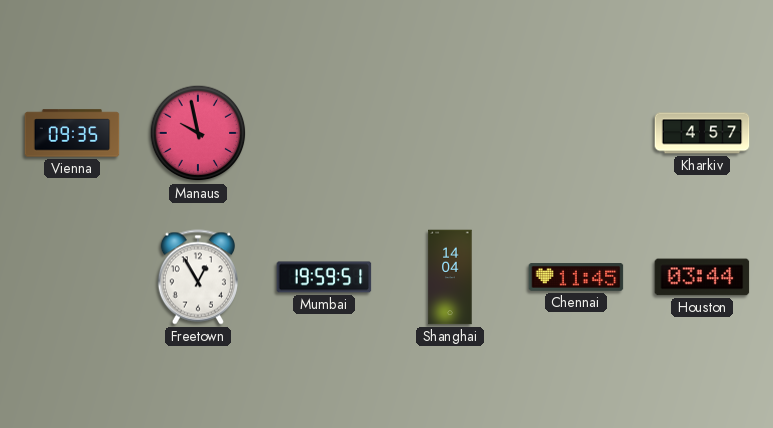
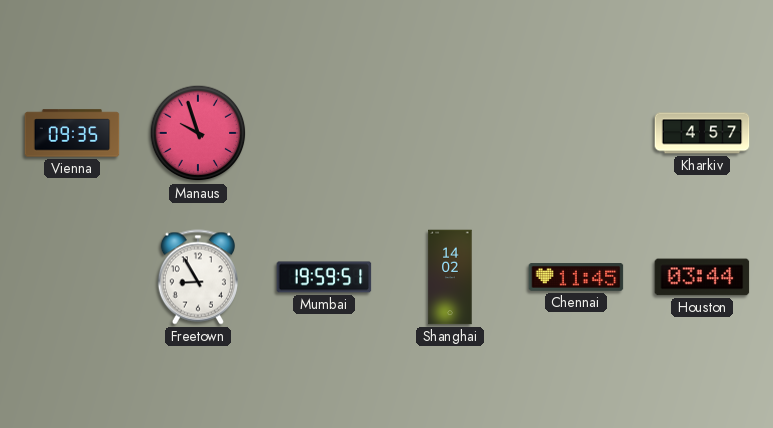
Manaus: 9:58 -> 9:57 (198, 133)
Freetown: 12:55 -> 8:55 (198, 277)
Shanghai: 14:04 -> 14:02 (450, 277)
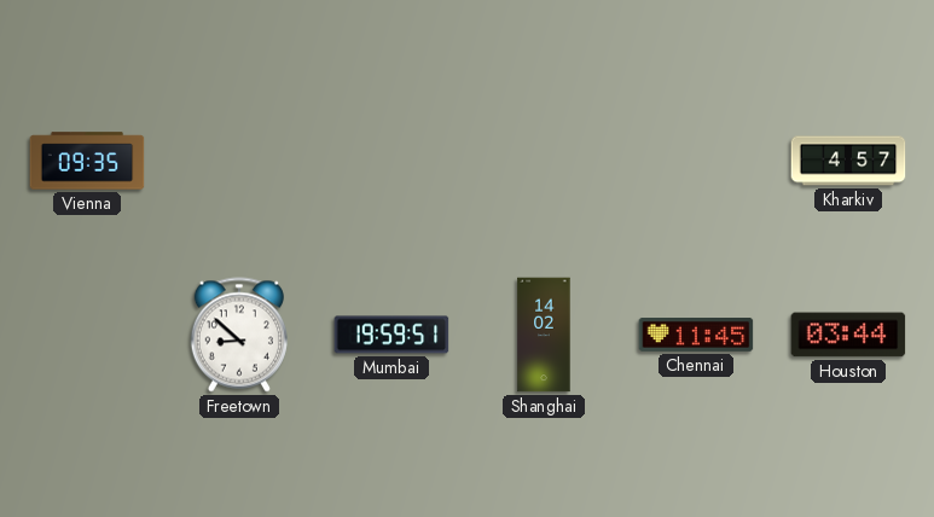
Manaus: 9:57 -> none (198, 133)
Freetown: 8:55 -> 8:52 (239, 335)
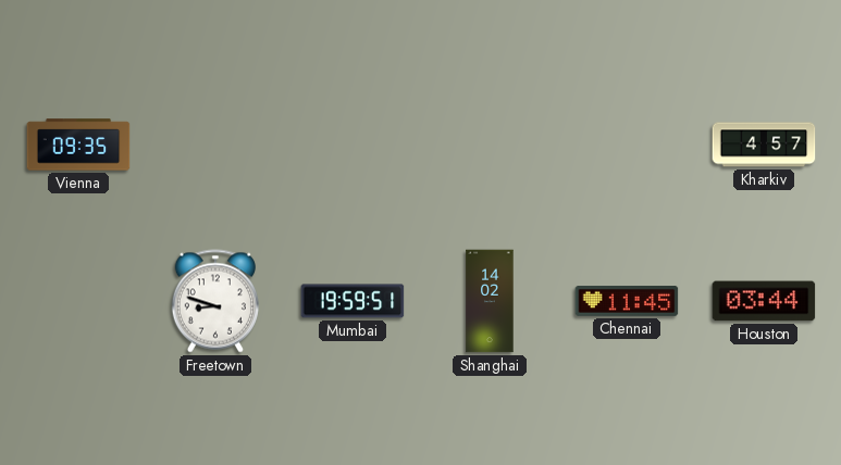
Freetown: 8:52 -> 8:48 (215, 301)
